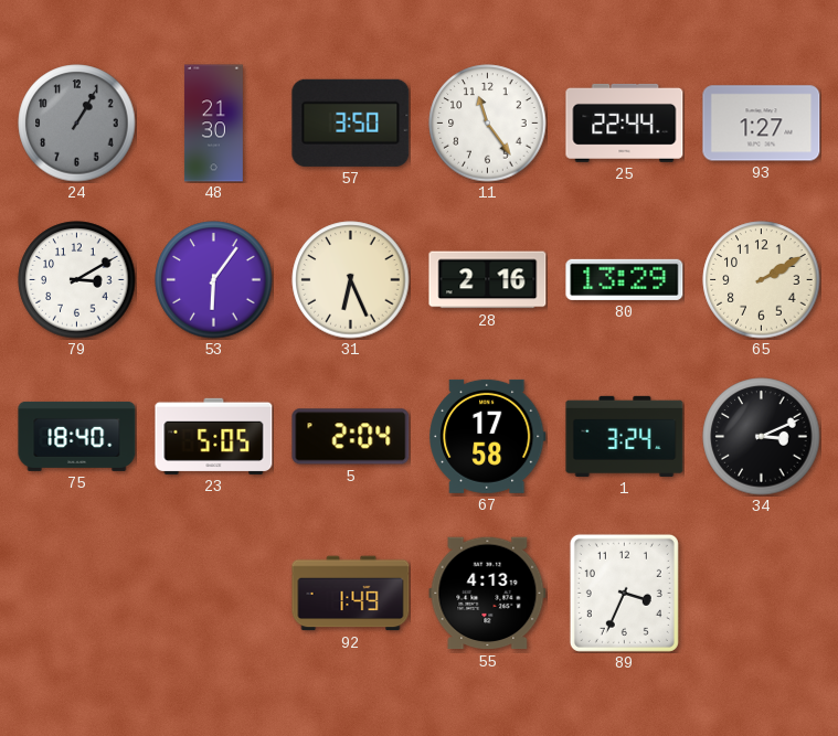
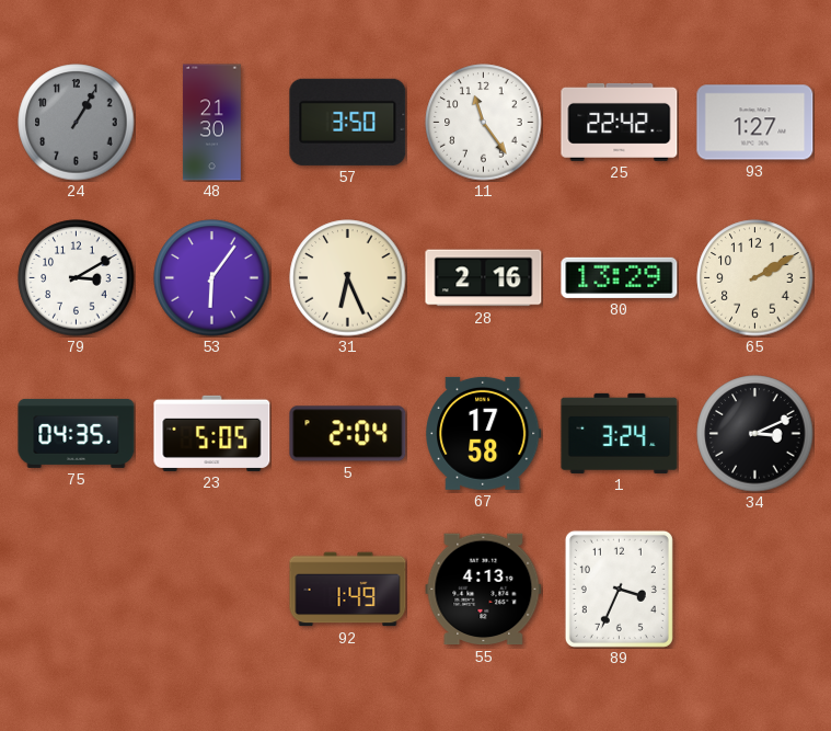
25: 22:44 -> 22:42 (620, 122)
75: 18:40 -> 04:35 (77, 433)
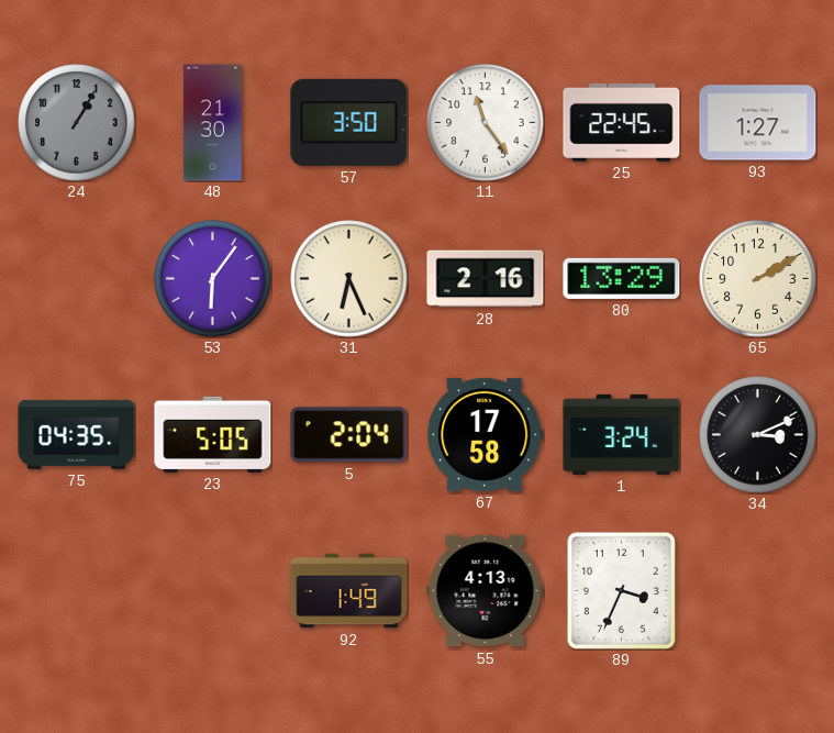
25: 22:42 -> 22:45 (622, 122)
79: 3:10 -> none (77, 278)
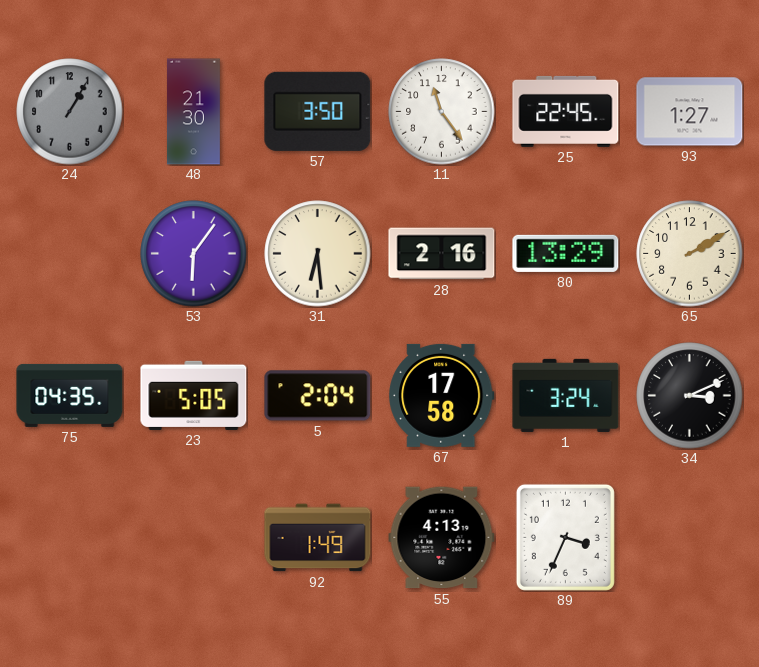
31: 6:26 -> 6:29 (318, 254)
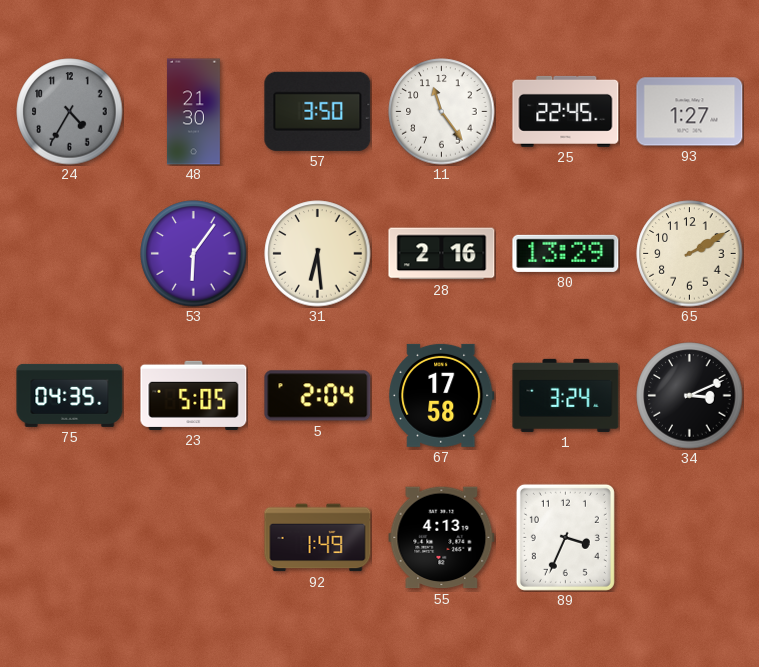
24: 1:05 -> 4:35 (70, 112)
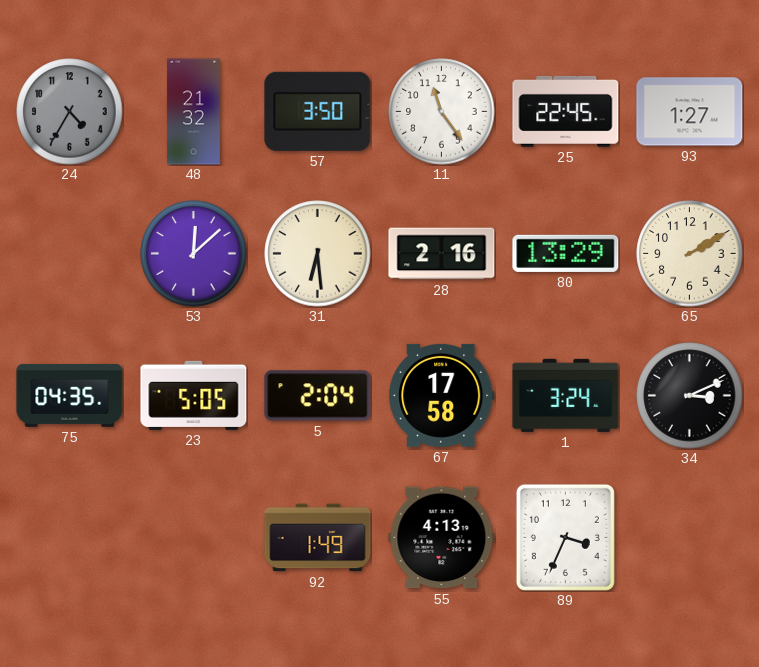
48: 21:30 -> 21:32 (193, 112)
53: 6:06 -> 12:08 (194, 254)
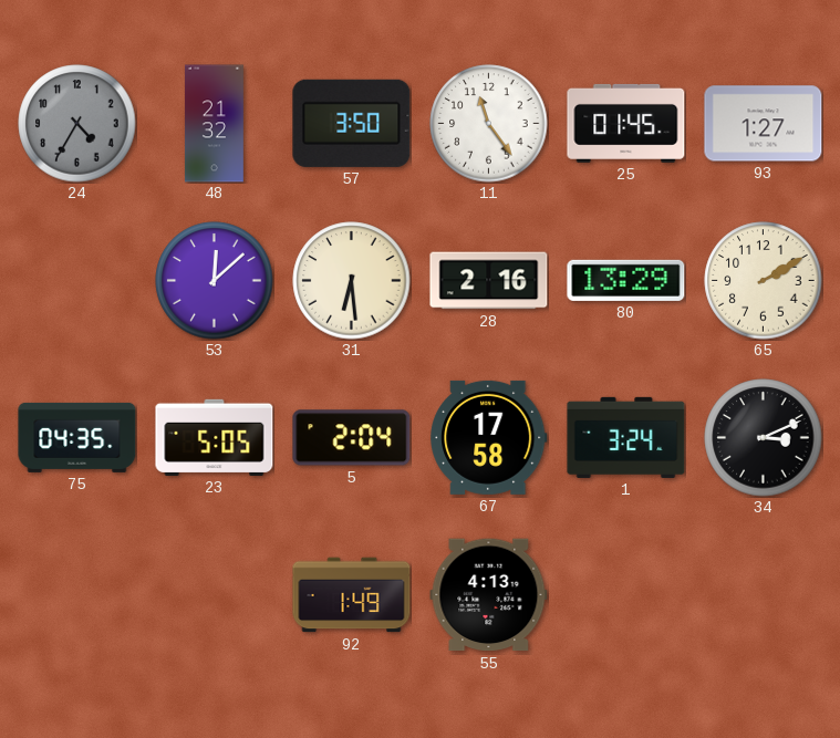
25: 22:45 -> 01:45 (626, 123)
89: 3:34 -> none (565, 537)
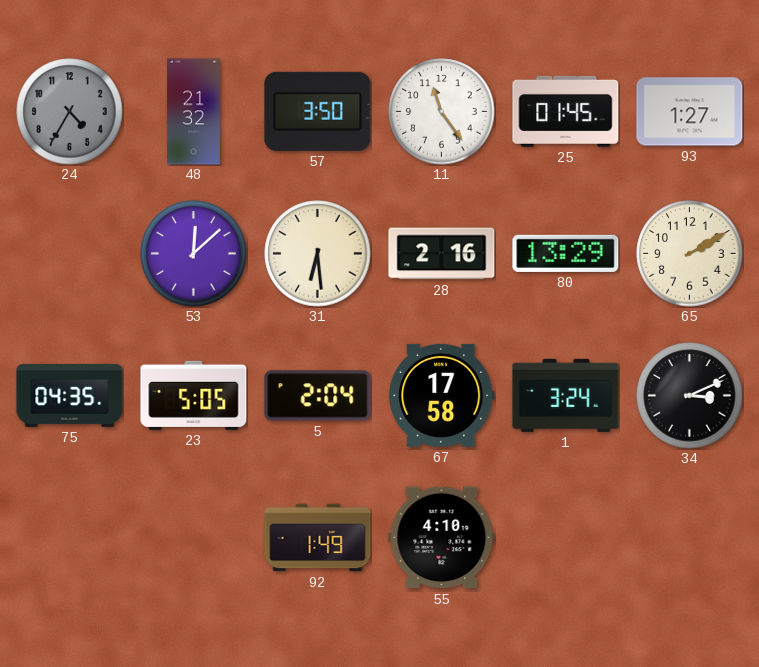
55: 4:13 -> 4:10 (442, 538)
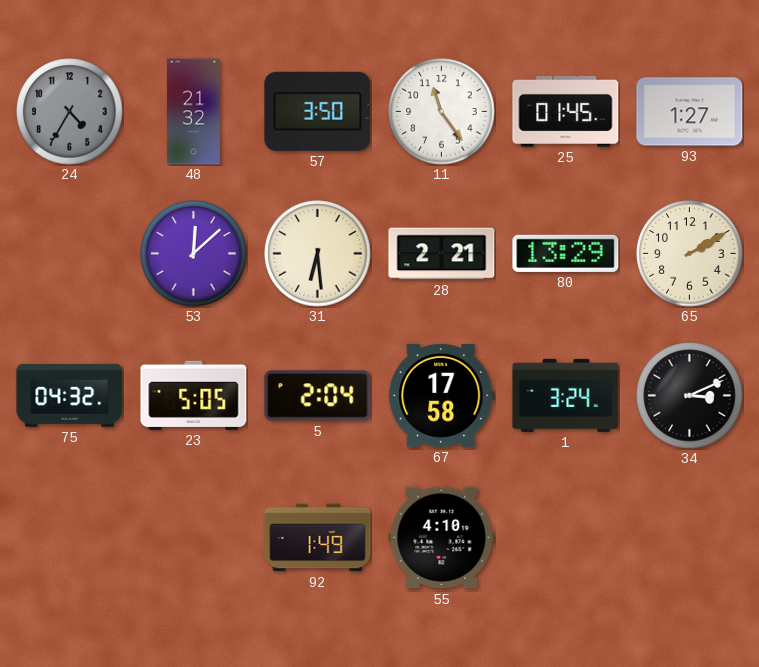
28: 2:16 -> 2:21 (442, 254)
75: 04:35 -> 04:32 (70, 395)
